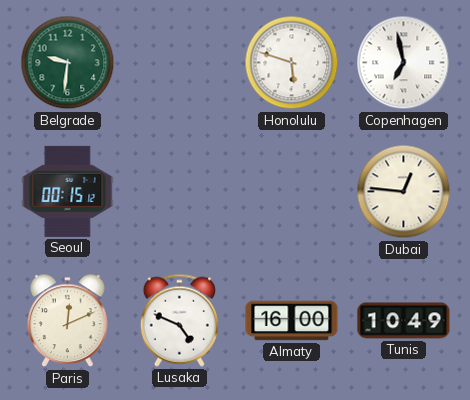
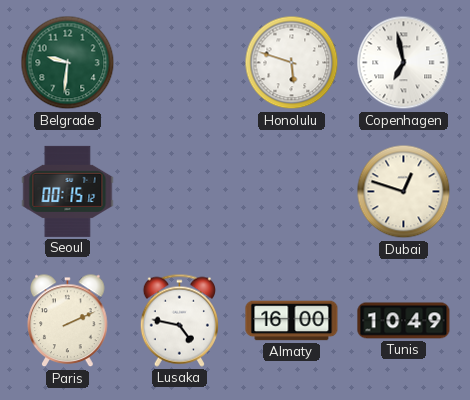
Dubai: 12:46 -> 12:48 (404, 192)
Paris: 12:11 -> 2:11 (68, 321)
Lusaka: 4:49 -> 4:47 (179, 320)
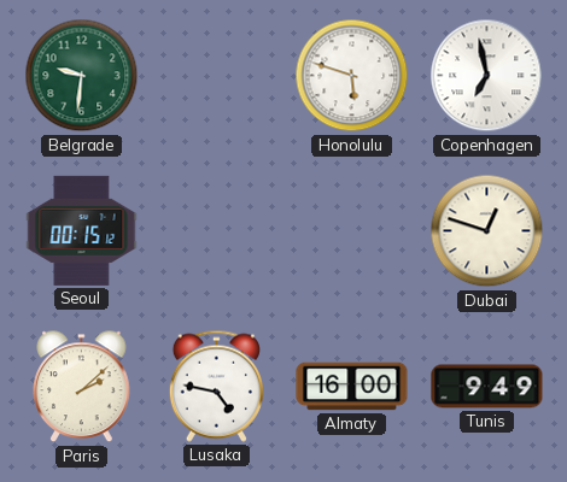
Paris: 2:11 -> 2:08 (82, 387)
Tunis: 10:49 -> 9:49 (487, 387)
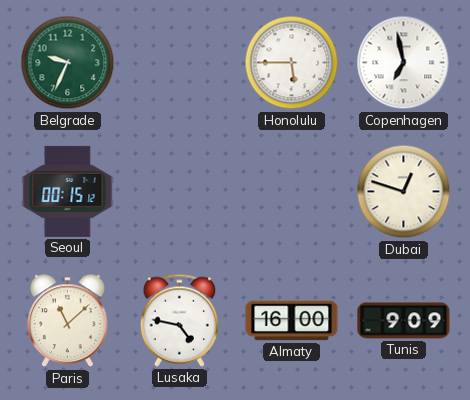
Belgrade: 9:31 -> 9:34 (68, 63)
Honolulu: 5:48 -> 5:45 (292, 63)
Paris: 2:08 -> 11:08 (68, 321)
Tunis: 9:49 -> 9:09 (404, 321)
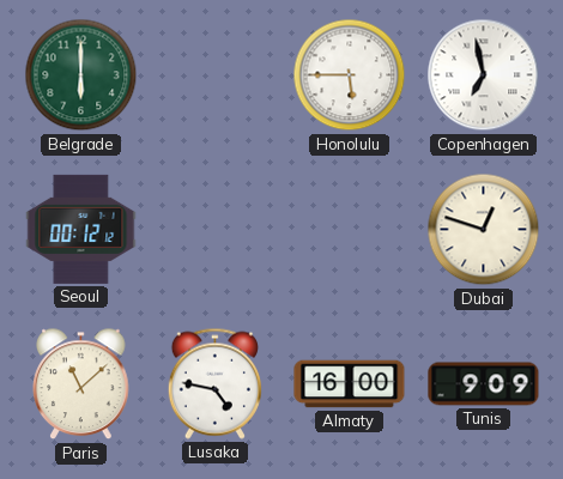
Belgrade: 9:34 -> 6:00 (81, 75)
Seoul: 00:15 -> 00:12 (81, 229)
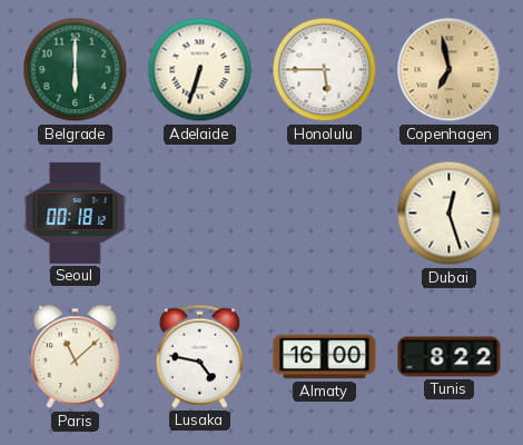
Adelaide: none -> 6:33 (200, 70)
Copenhagen dial: white -> champagne (450, 70)
Seoul: 00:12 -> 00:18 (76, 212)
Dubai: 12:48 -> 12:27 (450, 214)
Tunis: 9:09 -> 8:22 (450, 357)
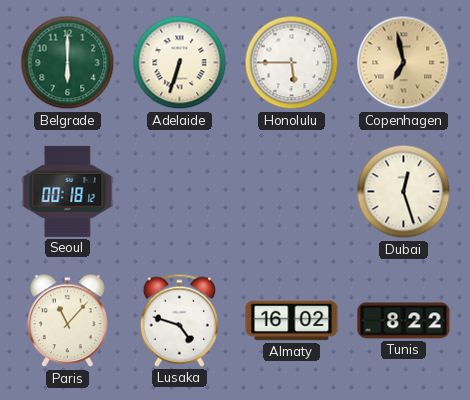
Paris: 11:08 -> 11:07 (68, 321)
Lusaka: 4:47 -> 4:48 (179, 320)
Almaty: 16:00 -> 16:02 (292, 321)
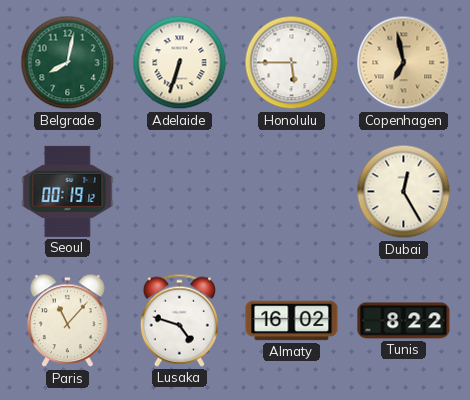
Belgrade: 6:00 -> 8:02 (68, 63)
Seoul: 00:18 -> 00:19 (68, 191)
Dubai: 12:27 -> 12:25 (404, 192)
